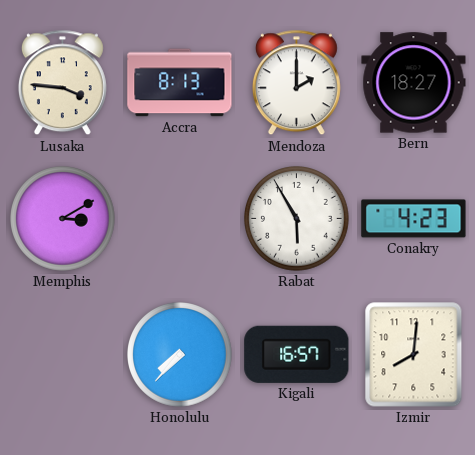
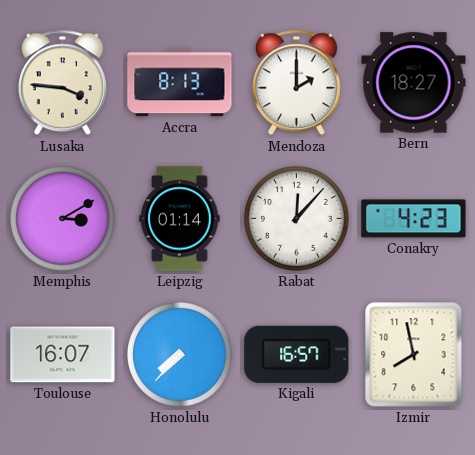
Leipzig: none -> 01:14 (180, 219)
Rabat: 5:55 -> 12:07 (297, 219)
Toulouse: none -> 16:07 (63, 355)
Izmir: 8:01 -> 7:58 (414, 355)
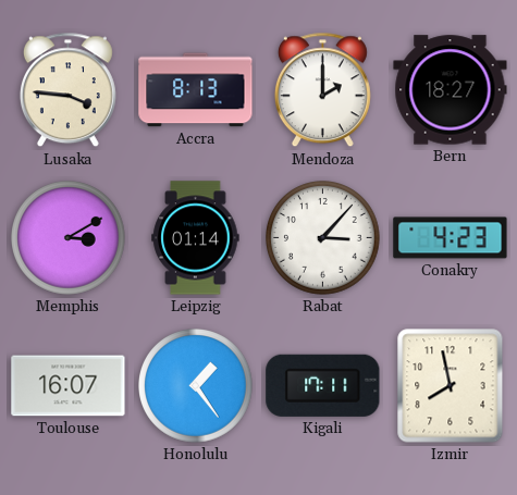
Rabat: 12:07 -> 3:07 (323, 238)
Honolulu: 7:37 -> 1:24 (196, 386)
Kigali: 16:57 -> 17:11 (323, 385)
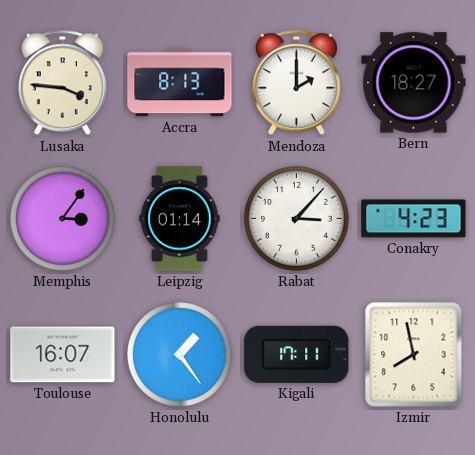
Memphis: 3:10 -> 3:06 (63, 219)
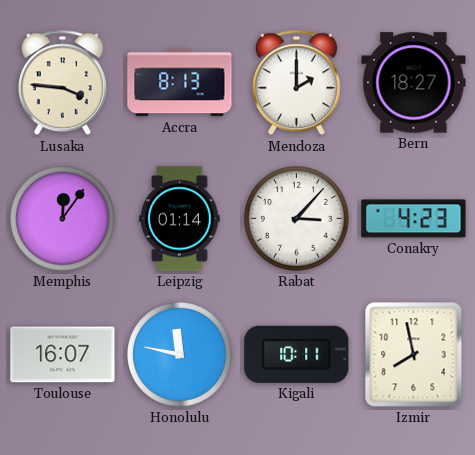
Memphis: 3:06 -> 12:06 (63, 219)
Honolulu: 1:24 -> 11:47 (180, 355)
Kigali: 17:11 -> 10:11 (297, 354)
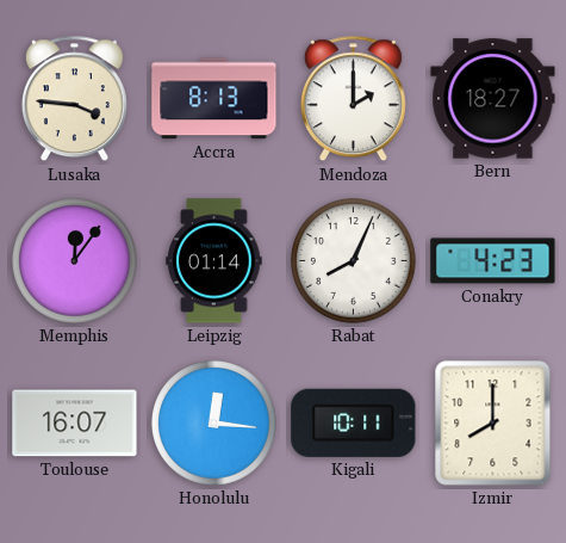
Rabat: 3:07 -> 8:04 (354, 261)
Honolulu: 11:47 -> 12:16 (214, 424)
Izmir: 7:58 -> 8:00 (493, 424)
